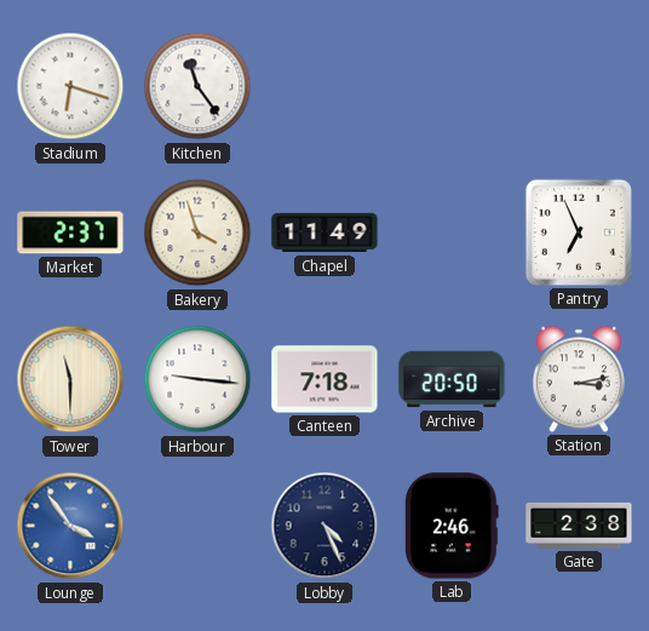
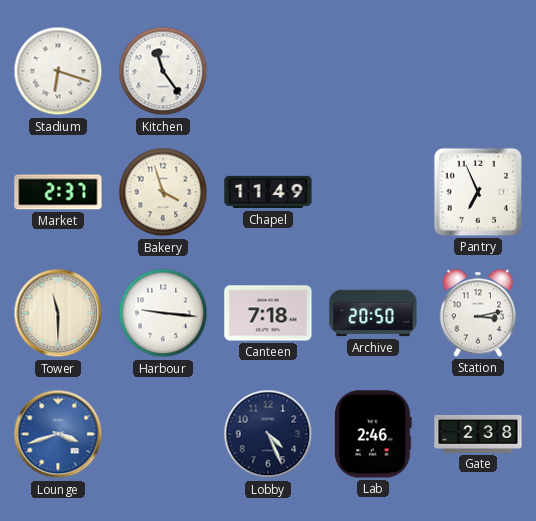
Lounge: 3:54 -> 3:42 (58, 434)
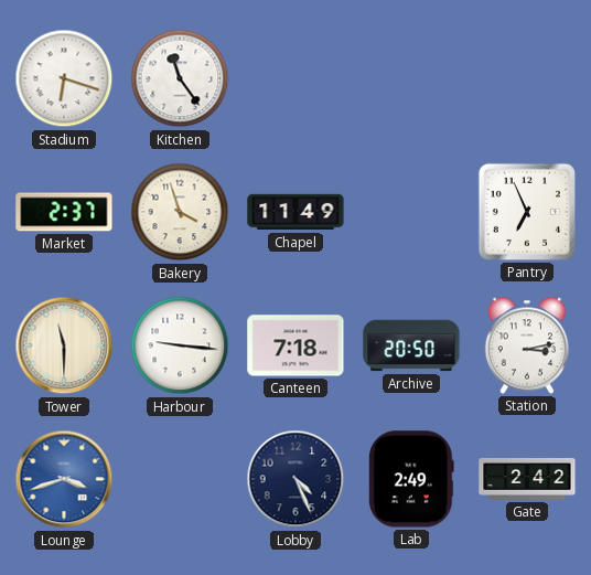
Lab: 2:46 -> 2:49 (412, 479)
Gate: 2:38 -> 2:42 (527, 479)
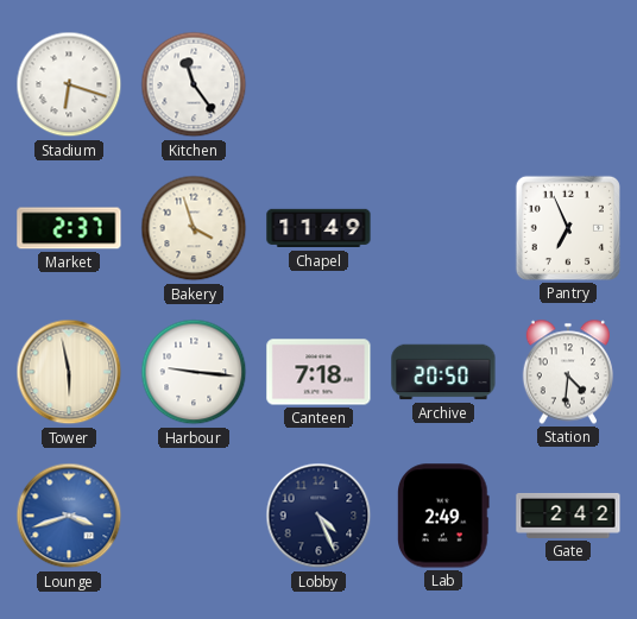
Tower: 11:30 -> 5:58 (69, 372)
Station: 3:13 -> 4:31 (568, 372)
